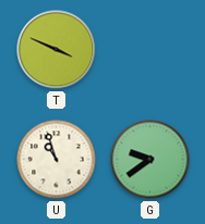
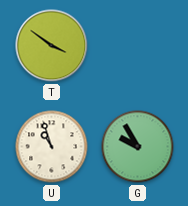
T: 3:49 -> 3:51 (52, 46)
G: 9:39 -> 9:55 (138, 147)
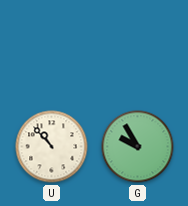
T: 3:51 -> none (52, 46)
U: 10:57 -> 10:53 (52, 147)
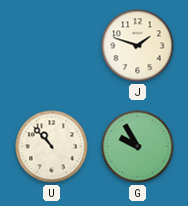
J: none -> 1:48 (138, 46)
